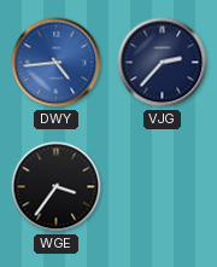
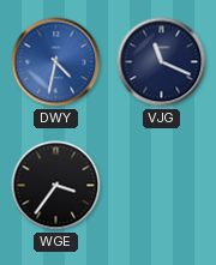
DWY: 4:44 -> 4:32 (56, 62)
VJG: 2:37 -> 11:19 (162, 62)
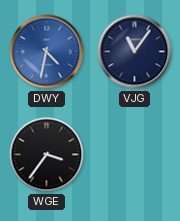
VJG: 11:19 -> 11:06 (135, 52)
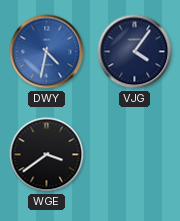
VJG: 11:06 -> 4:06 (135, 52)
WGE: 3:36 -> 3:39 (47, 155)
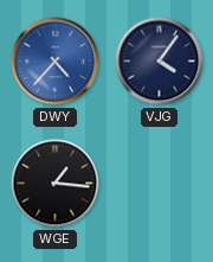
DWY: 4:32 -> 4:37 (56, 62)
WGE: 3:39 -> 1:16 (56, 184)
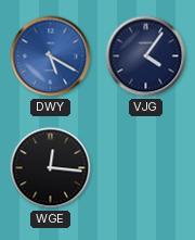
DWY: 4:37 -> 5:20 (51, 56)
WGE: 1:16 -> 12:16 (51, 168)
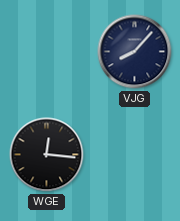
DWY: 5:20 -> none (51, 56)
VJG: 4:06 -> 8:07 (135, 52)
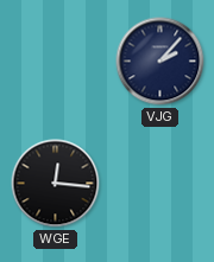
VJG: 8:07 -> 2:07 (160, 62)
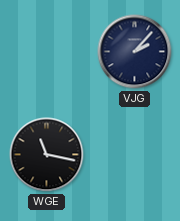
WGE: 12:16 -> 11:17 (47, 155)
